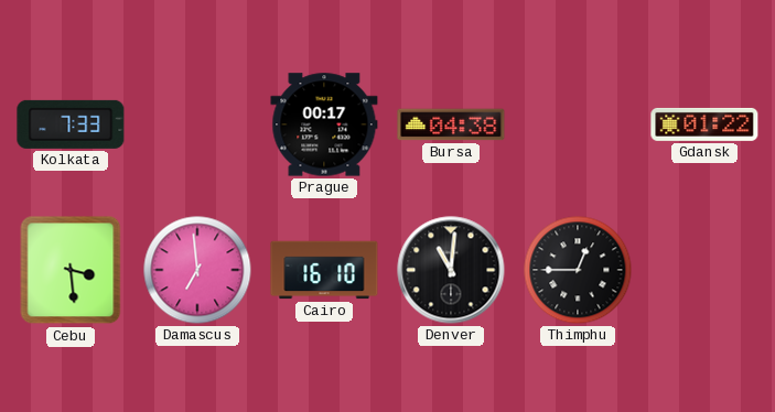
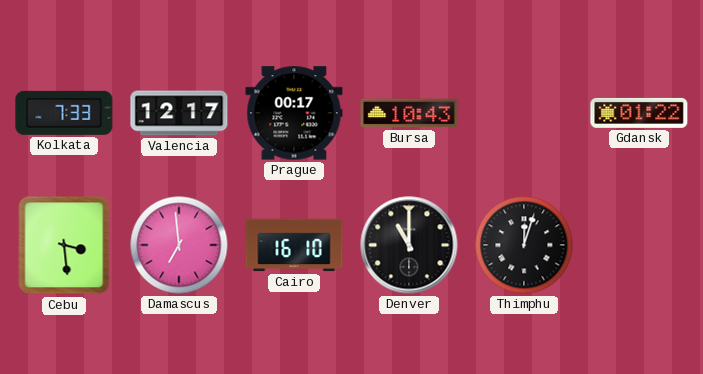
Valencia: none -> 12:17 (179, 113)
Bursa: 04:38 -> 10:43 (409, 113)
Denver: 11:01 -> 11:00 (409, 245)
Thimphu: 12:45 -> 12:03 (524, 245)
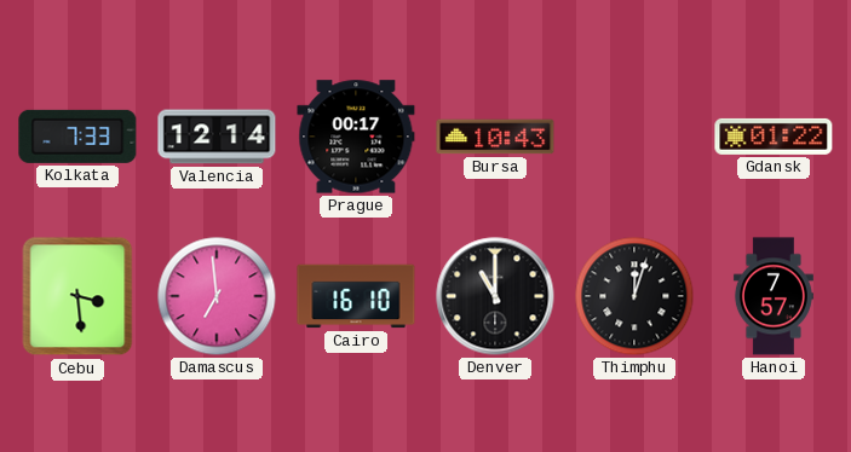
Valencia: 12:17 -> 12:14 (217, 137)
Hanoi: none -> 7:57 (774, 296)
